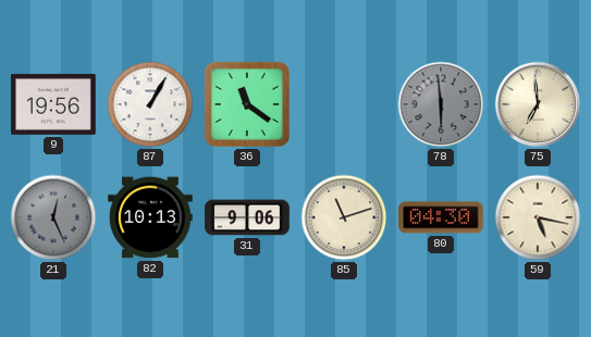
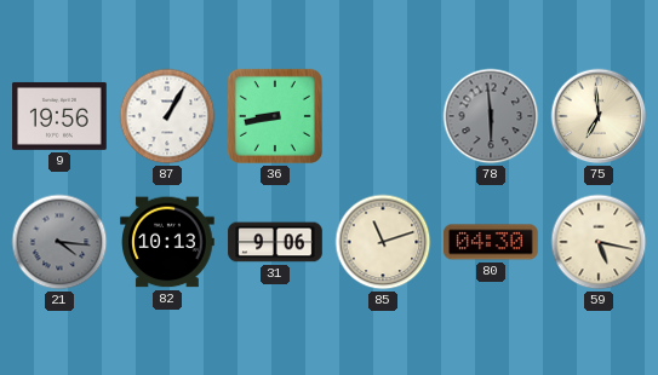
36: 11:21 -> 8:43 (275, 116)
21: 12:26 -> 4:16 (59, 242)
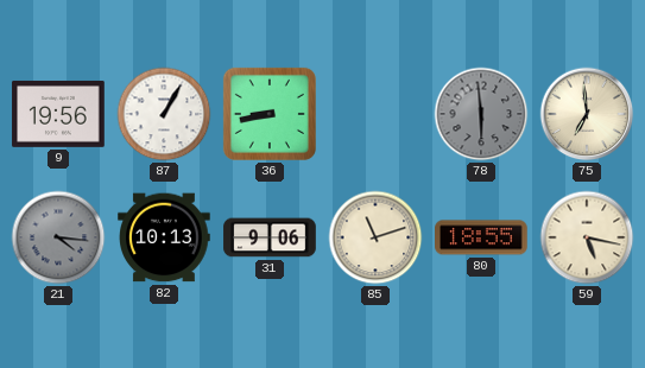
80: 04:30 -> 18:55 (481, 237)
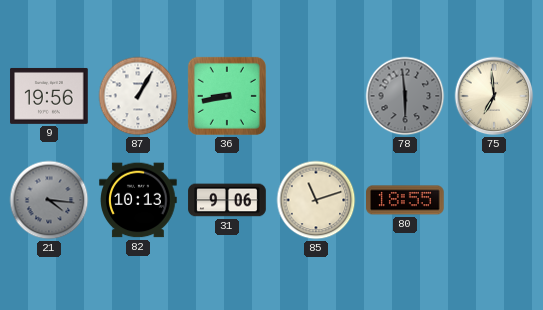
59: 5:17 -> none (587, 237)
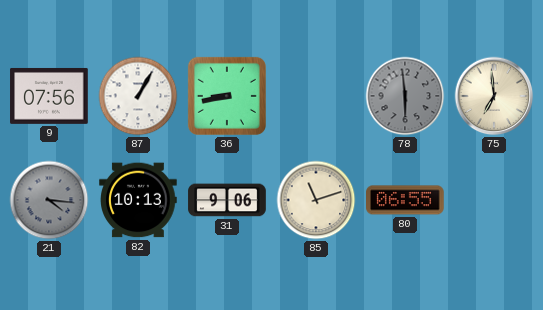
9: 19:56 -> 07:56 (49, 96)
80: 18:55 -> 06:55 (405, 200)
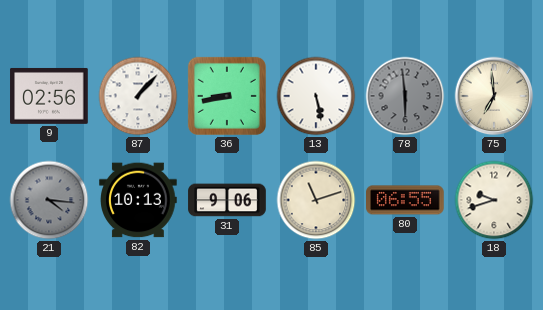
9: 07:56 -> 02:56 (49, 96)
87: 1:05 -> 1:07 (138, 96)
13: none -> 5:28 (316, 96)
18: none -> 9:42 (494, 200)
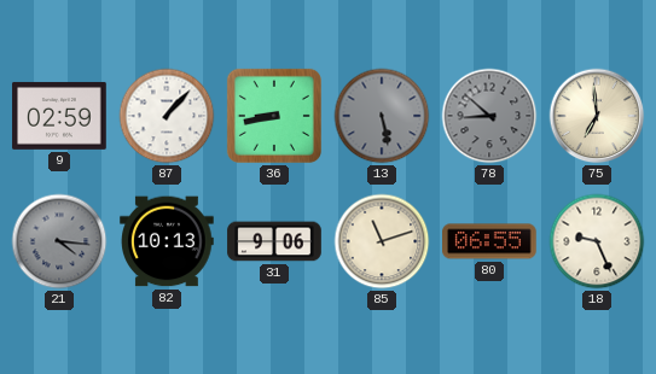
9: 02:56 -> 02:59 (59, 116)
13 dial: white -> grey (382, 116)
78: 5:59 -> 8:52 (489, 116)
18: 9:42 -> 9:26 (597, 241)
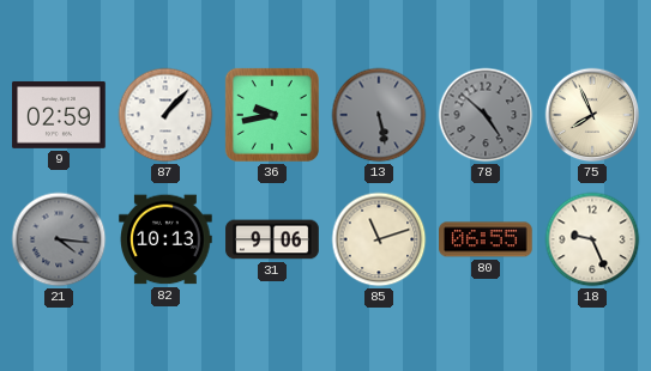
36: 8:43 -> 9:43 (272, 115)
78: 8:52 -> 4:52 (486, 115)
75: 6:59 -> 7:56 (592, 115)
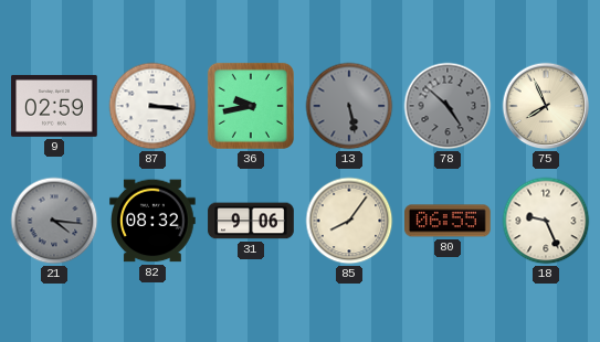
87: 1:07 -> 3:16 (152, 106)
82: 10:13 -> 08:32 (152, 221)
85: 11:12 -> 8:06 (349, 221)
